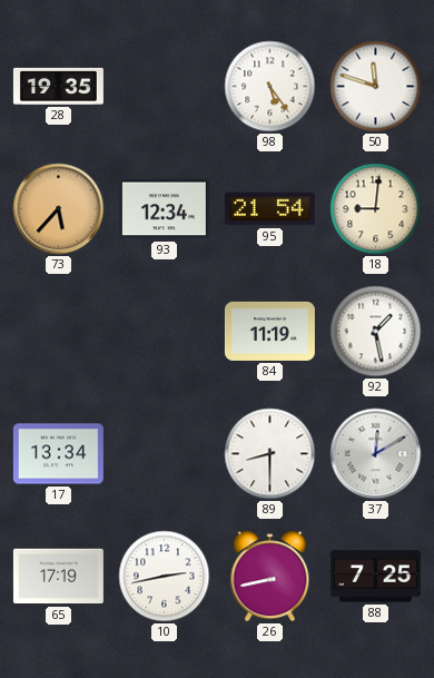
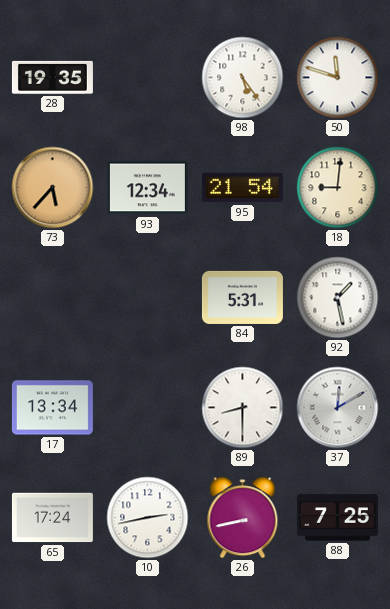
84: 11:19 -> 5:31 (242, 297)
65: 17:19 -> 17:24 (52, 518)
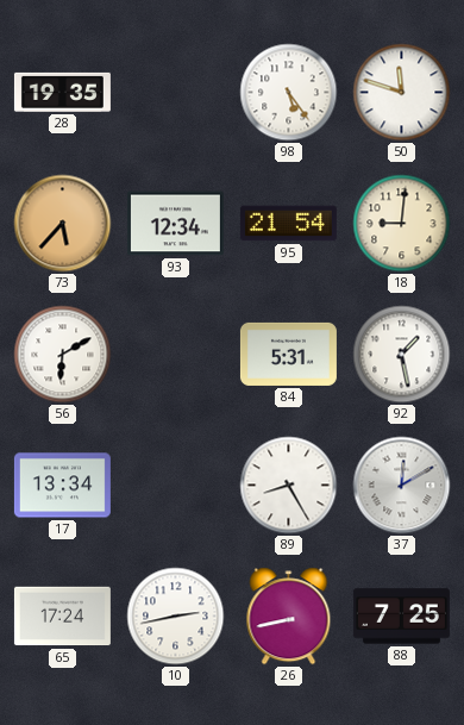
56: none -> 6:10 (63, 355)
89: 8:30 -> 8:25 (289, 486)
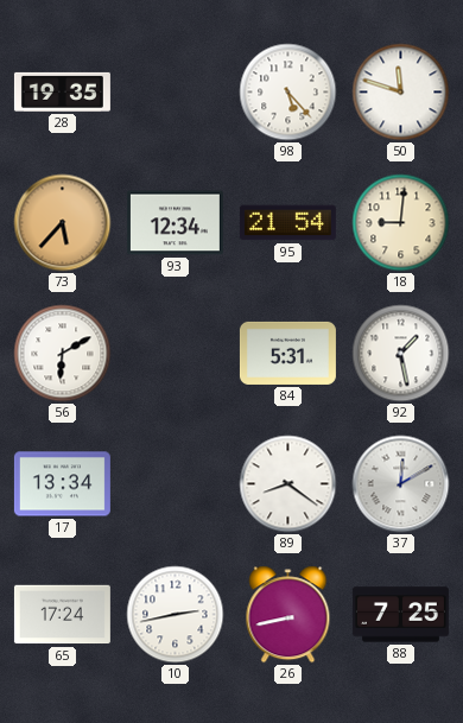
98: 5:24 -> 5:23 (288, 93)
89: 8:25 -> 8:21 (288, 484)
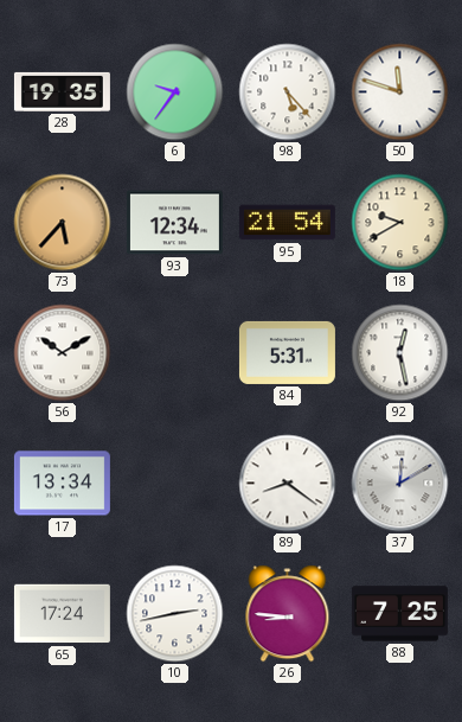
6: none -> 9:36 (175, 92)
18: 9:01 -> 9:40 (400, 223)
56: 6:10 -> 10:10 (63, 353)
92: 1:28 -> 12:28 (400, 353)
26: 8:43 -> 8:46 (288, 614)
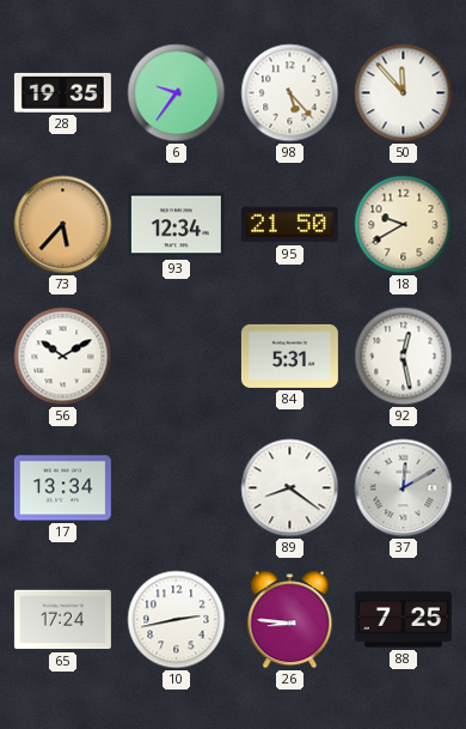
50: 11:48 -> 11:53 (404, 93)
95: 21:54 -> 21:50 (289, 225)
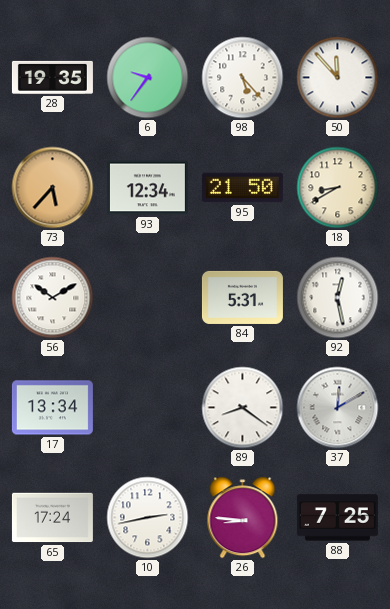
18: 9:40 -> 8:40 (338, 188)
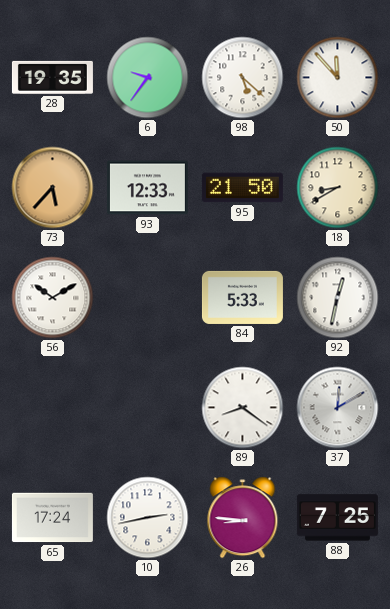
98: 5:23 -> 5:22 (243, 78)
93: 12:34 -> 12:33 (147, 188)
84: 5:31 -> 5:33 (242, 297)
92: 12:28 -> 12:32 (338, 298)
17: 13:34 -> none (52, 408)
